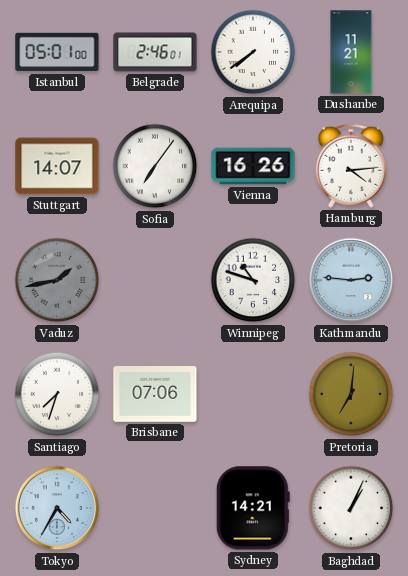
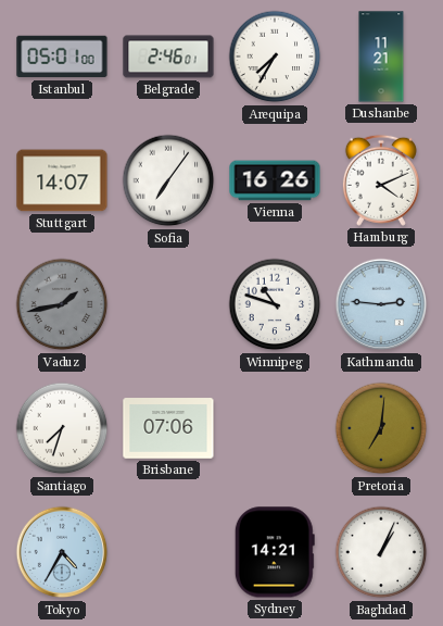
Arequipa: 7:39 -> 7:35 (275, 57)
Hamburg: 4:14 -> 4:11 (381, 180)
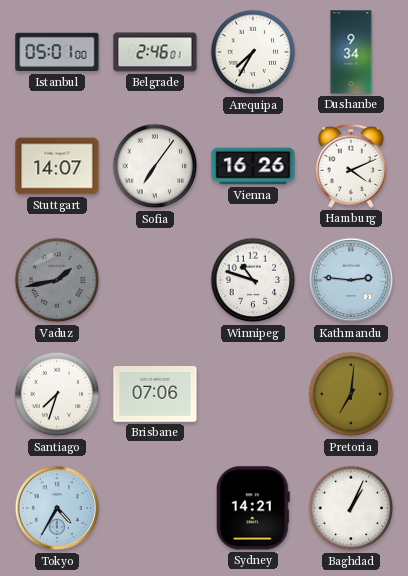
Dushanbe: 11:21 -> 9:34 (351, 52)
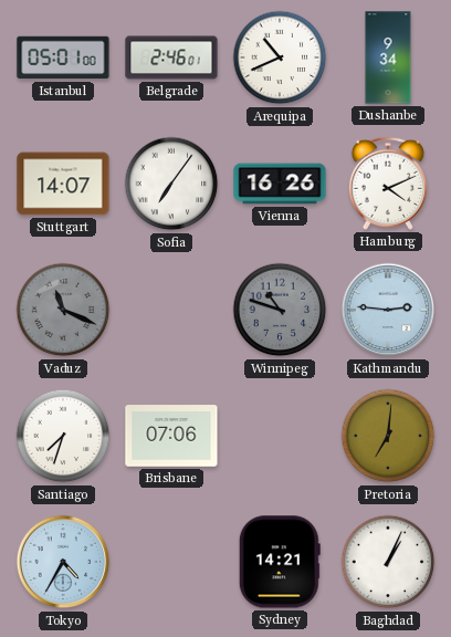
Arequipa: 7:35 -> 10:41 (280, 58)
Vaduz: 1:43 -> 11:19 (63, 310)
Winnipeg dial: white -> grey (280, 310)
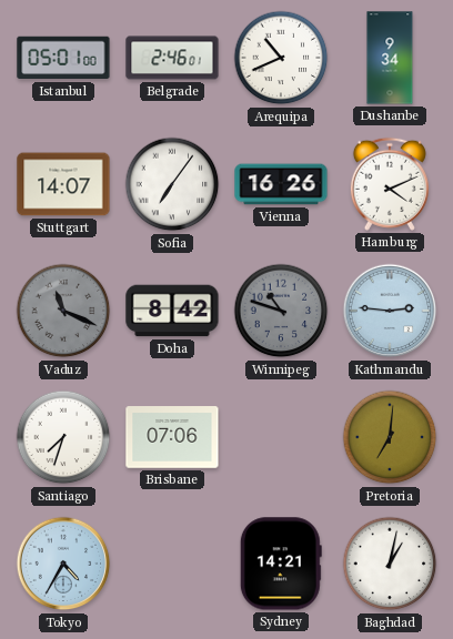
Doha: none -> 8:42 (172, 311)
Baghdad: 1:04 -> 1:02 (390, 564)
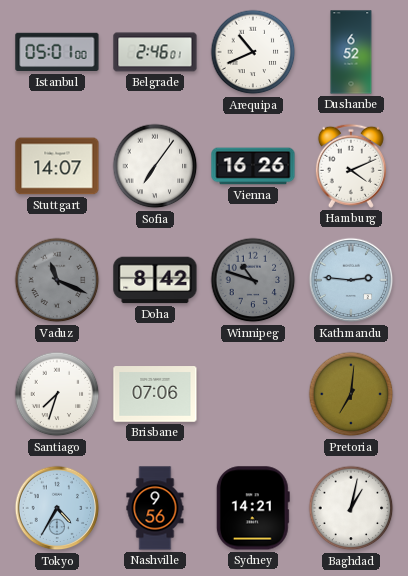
Dushanbe: 9:34 -> 6:52 (351, 52)
Nashville: none -> 9:56 (155, 508)
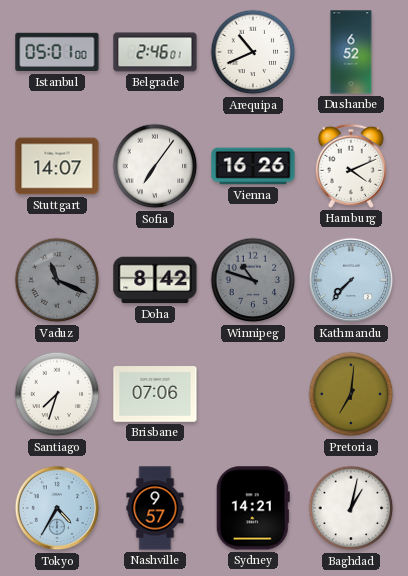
Kathmandu: 2:46 -> 7:37 (351, 280)
Nashville: 9:56 -> 9:57 (155, 508)
